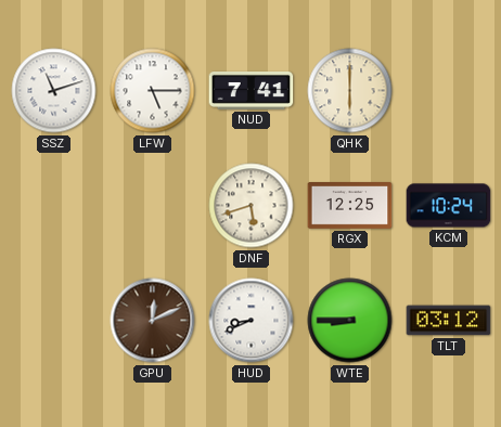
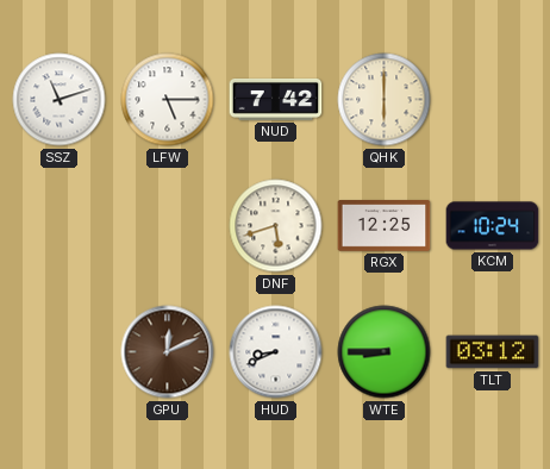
NUD: 7:41 -> 7:42 (276, 100)
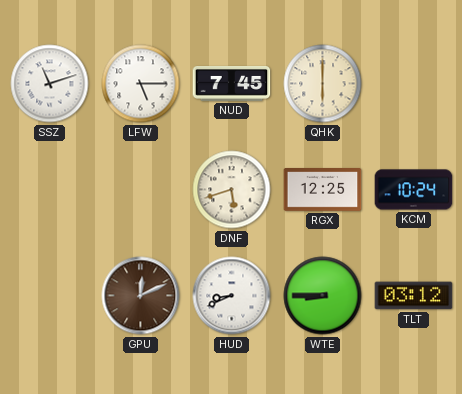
NUD: 7:42 -> 7:45 (232, 84)
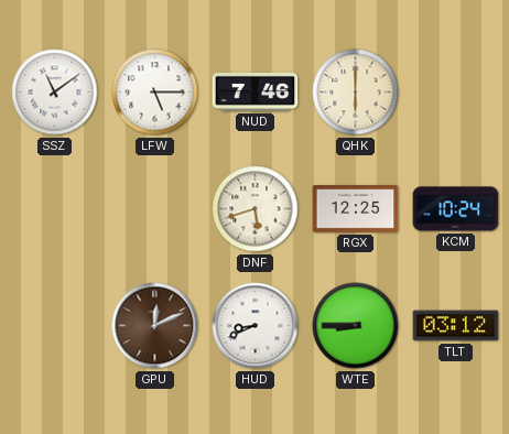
SSZ: 11:12 -> 11:09 (55, 93)
NUD: 7:45 -> 7:46 (256, 93)
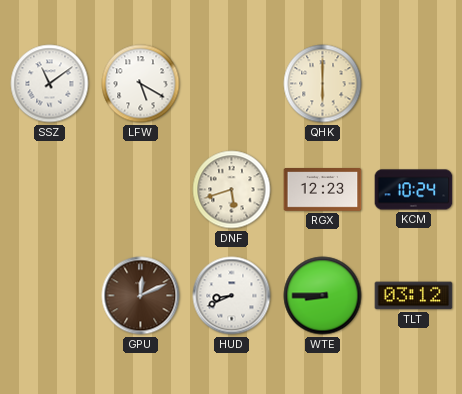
LFW: 5:15 -> 5:20 (141, 84)
NUD: 7:46 -> none (256, 93)
RGX: 12:25 -> 12:23 (323, 190)
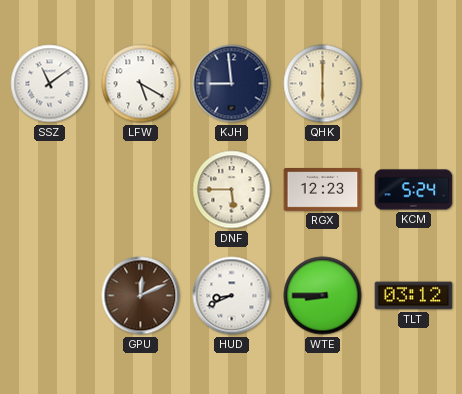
KJH: none -> 8:59 (232, 84)
DNF: 5:42 -> 5:45 (232, 190)
KCM: 10:24 -> 5:24 (414, 190)
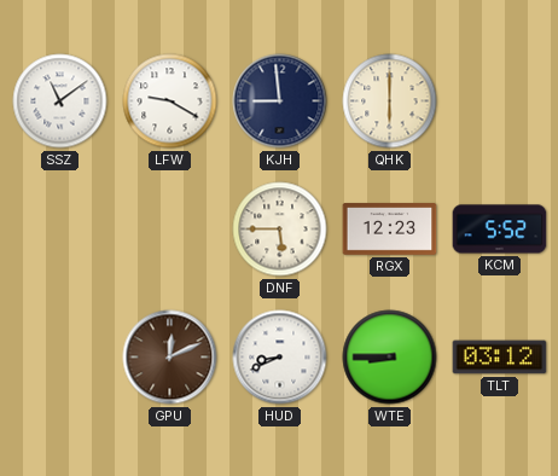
LFW: 5:20 -> 9:20 (170, 101)
KCM: 5:24 -> 5:52 (500, 230)
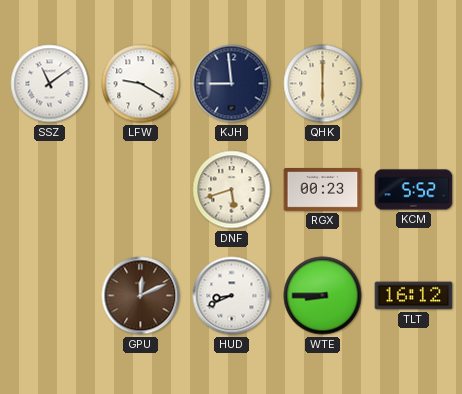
DNF: 5:45 -> 5:42 (232, 190)
RGX: 12:23 -> 00:23 (323, 190)
TLT: 03:12 -> 16:12 (414, 296)
